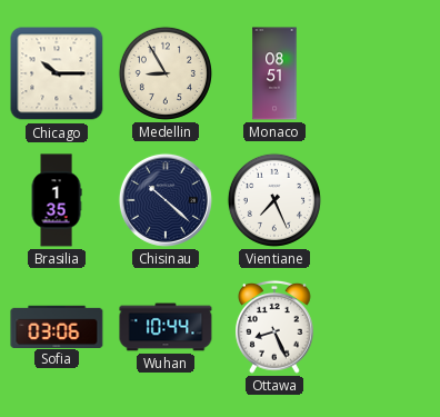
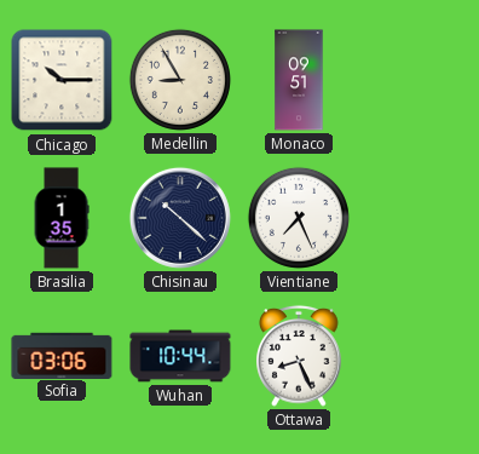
Monaco: 08:51 -> 09:51 (299, 80)
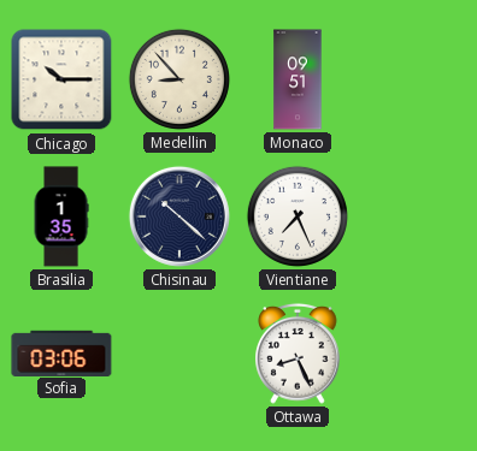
Medellin: 8:55 -> 8:53 (179, 79)
Wuhan: 10:44 -> none (180, 356)
